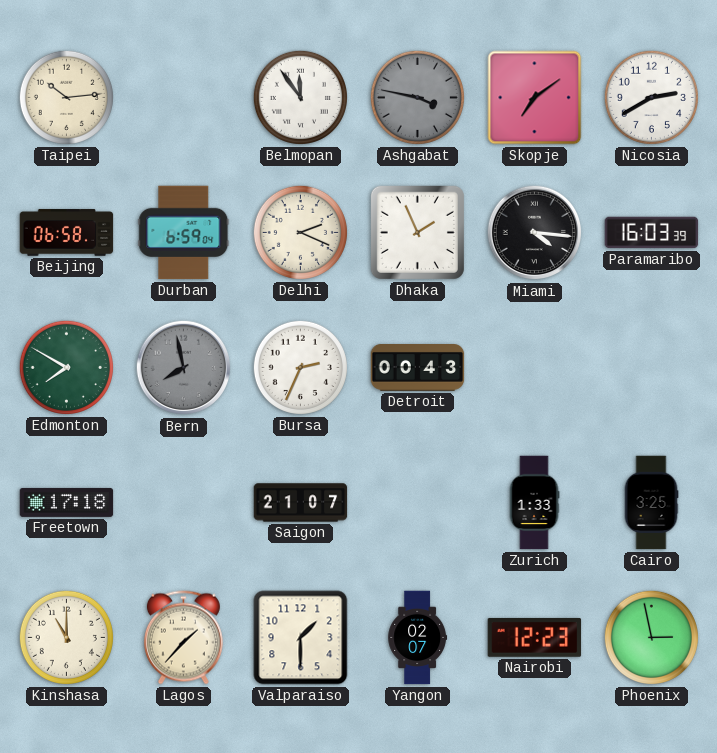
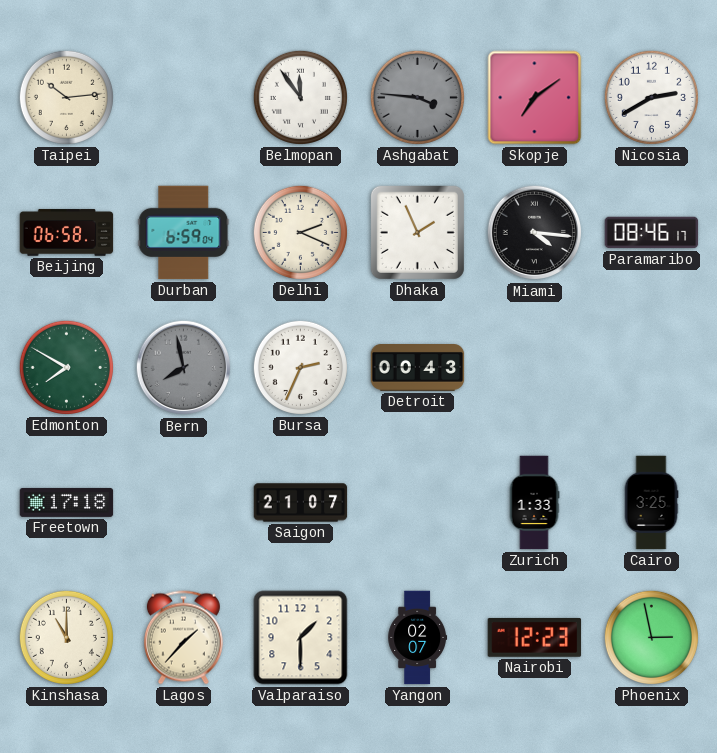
Ashgabat: 3:47 -> 3:46 (417, 97)
Paramaribo: 16:03 -> 08:46 (652, 233)
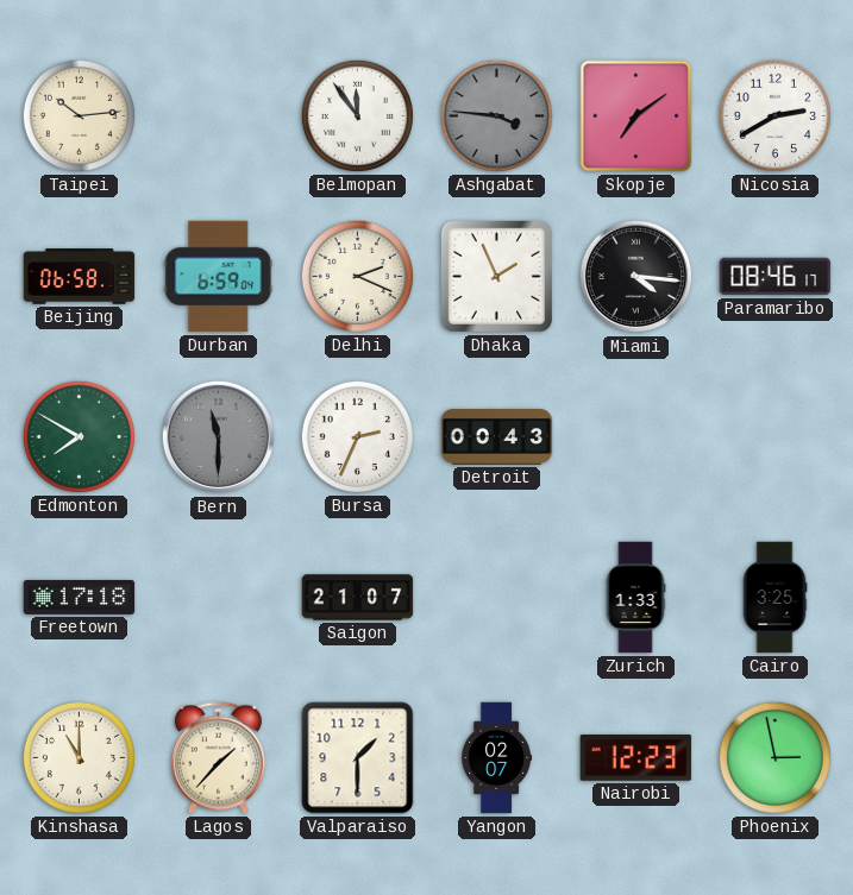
Bern: 7:58 -> 11:30 (219, 437)
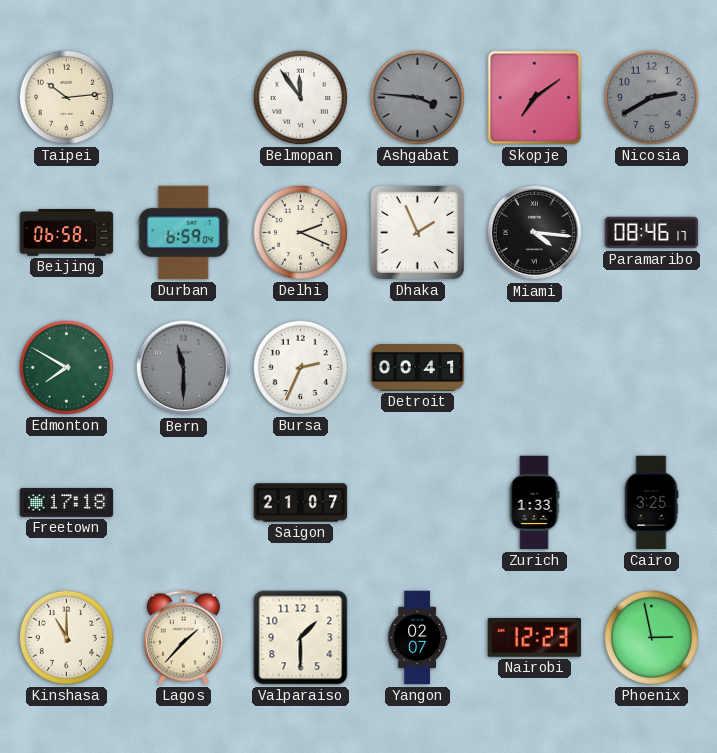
Nicosia dial: white -> grey (651, 97)
Detroit: 00:43 -> 00:41 (418, 368)
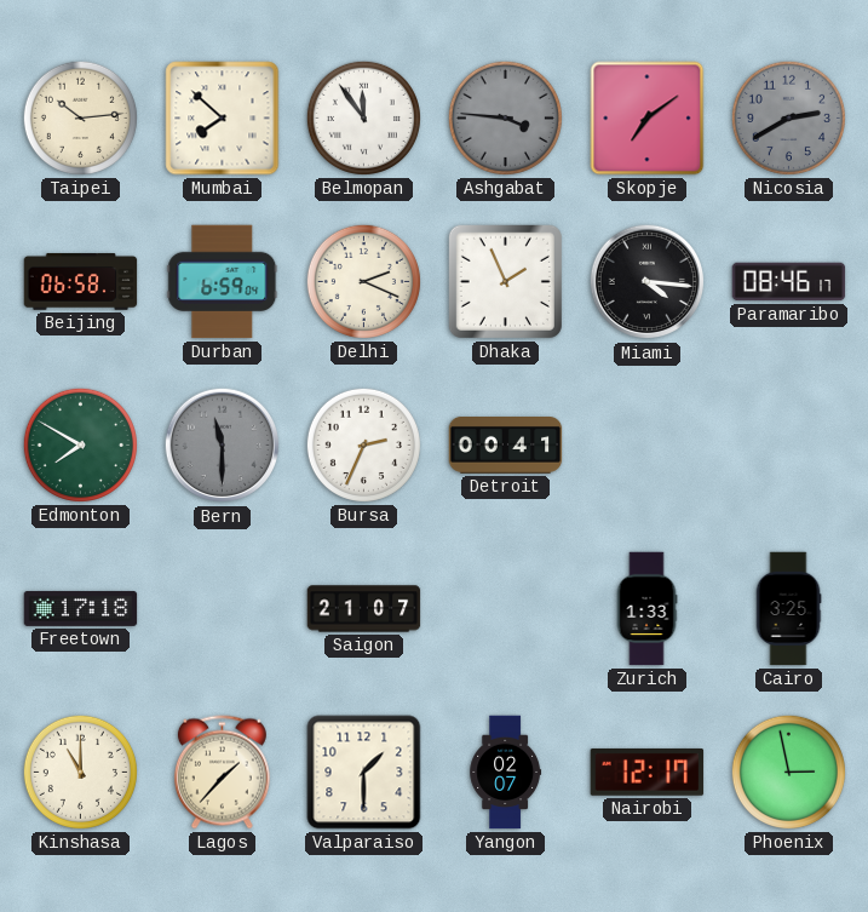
Mumbai: none -> 7:52 (223, 119)
Nairobi: 12:23 -> 12:17 (648, 772)
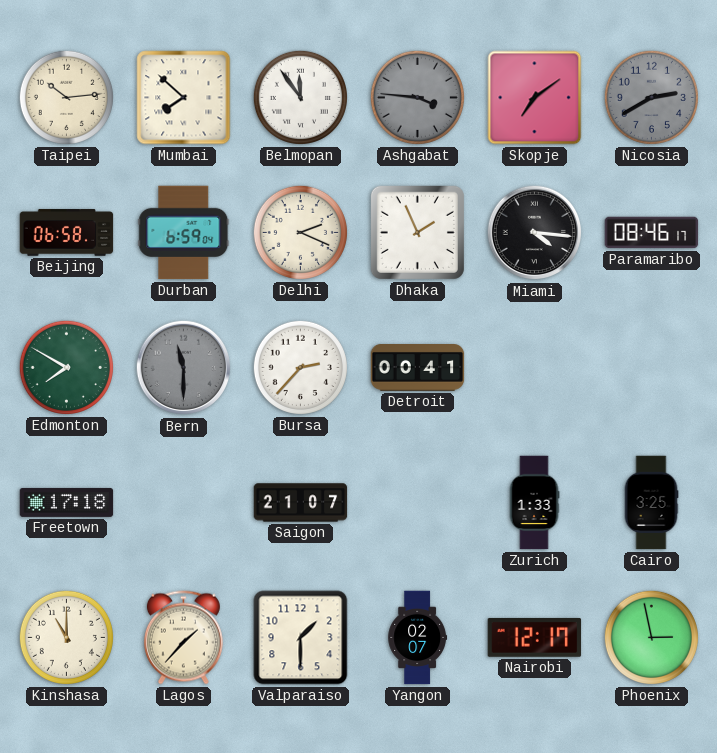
Bursa: 2:34 -> 2:37 (300, 367)
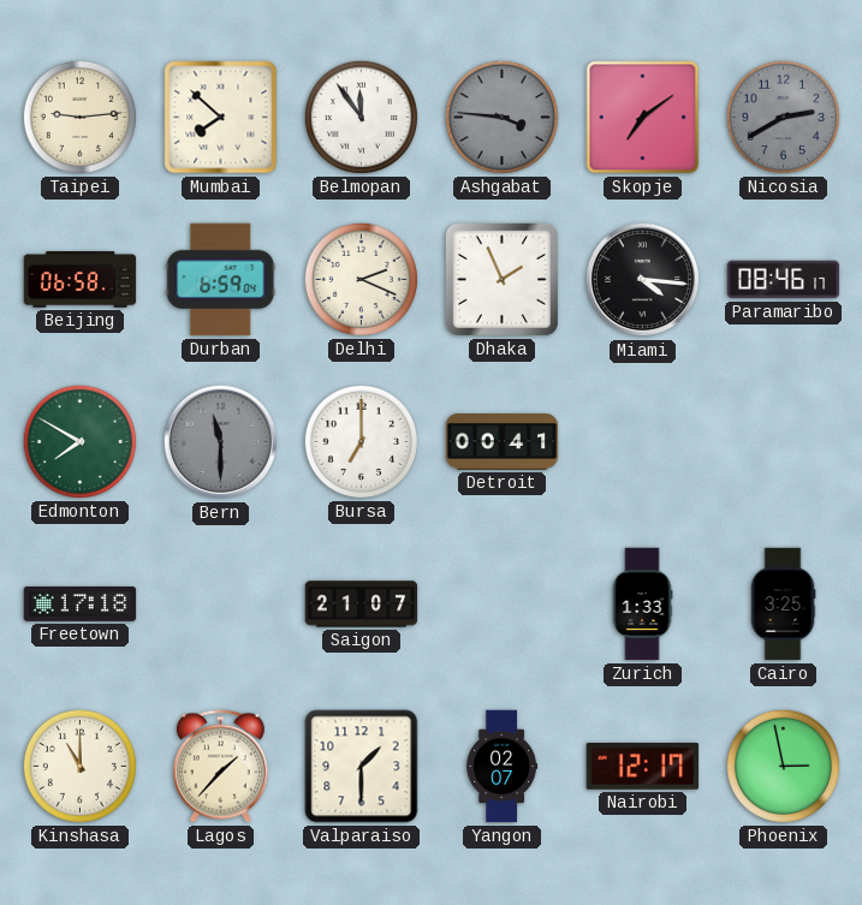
Taipei: 10:14 -> 9:14 (79, 117)
Bursa: 2:37 -> 7:00 (361, 441)
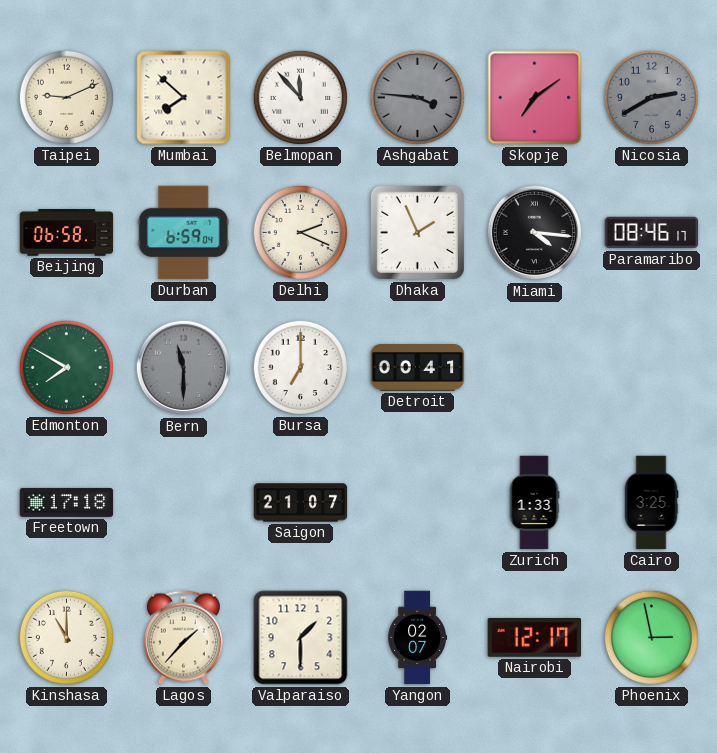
Taipei: 9:14 -> 9:11 (66, 97)
Belmopan: 11:54 -> 11:53 (300, 97)
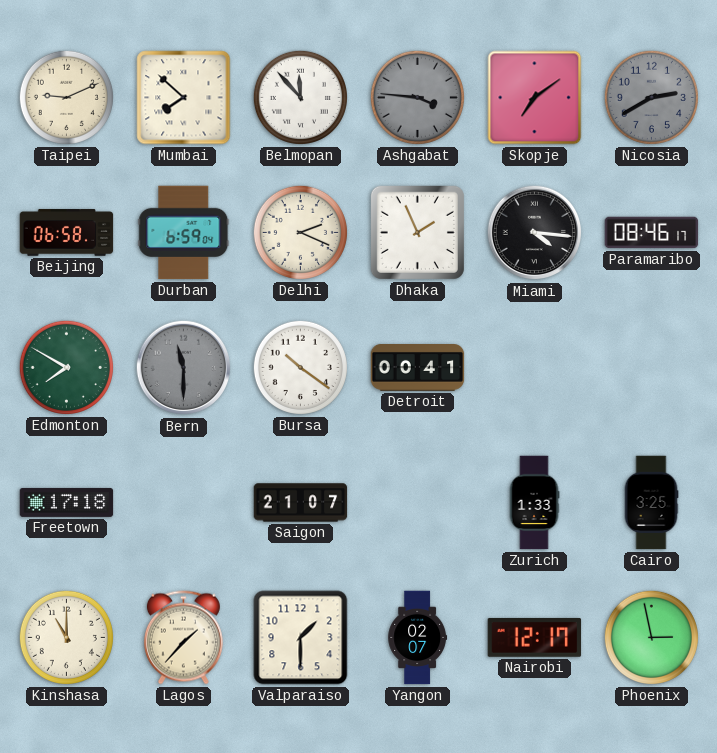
Bursa: 7:00 -> 10:21 (300, 367)
